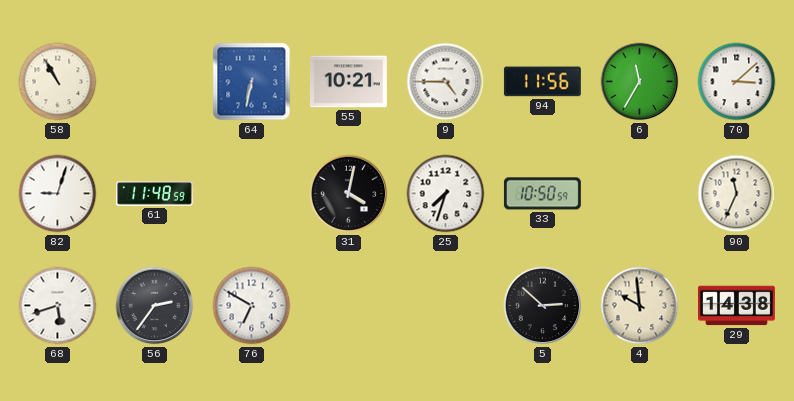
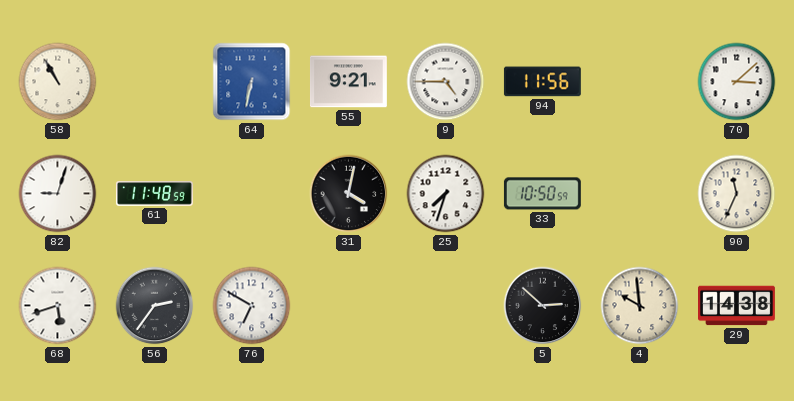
55: 10:21 -> 9:21 (348, 82)
6: 11:35 -> none (640, 82)
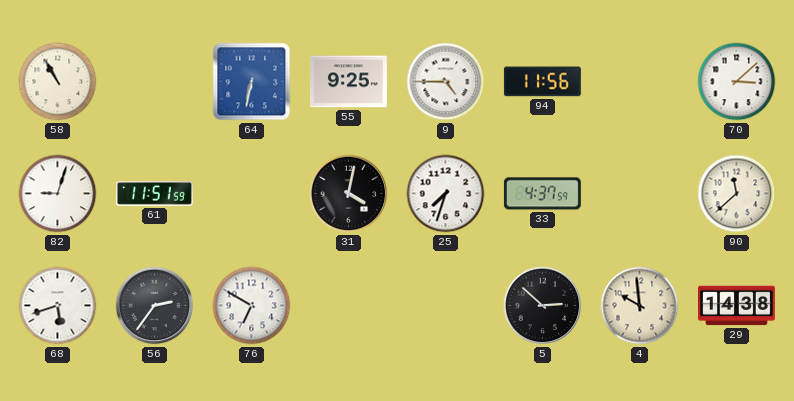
55: 9:21 -> 9:25 (348, 82)
61: 11:48 -> 11:51 (155, 194)
33: 10:50 -> 4:37 (542, 194)
90: 11:34 -> 11:38 (737, 194)
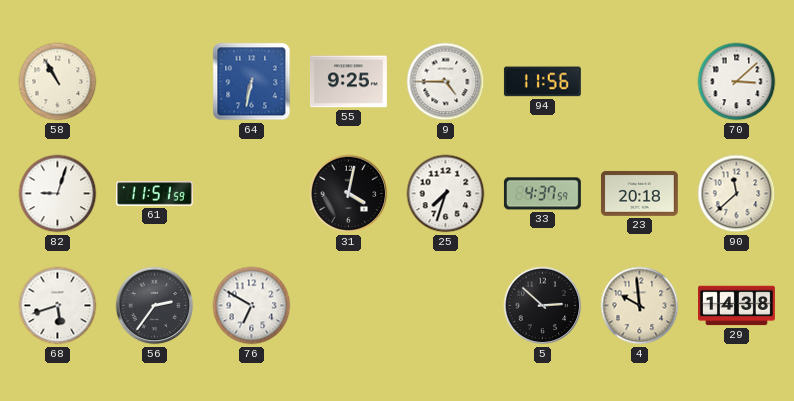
23: none -> 20:18 (639, 193)
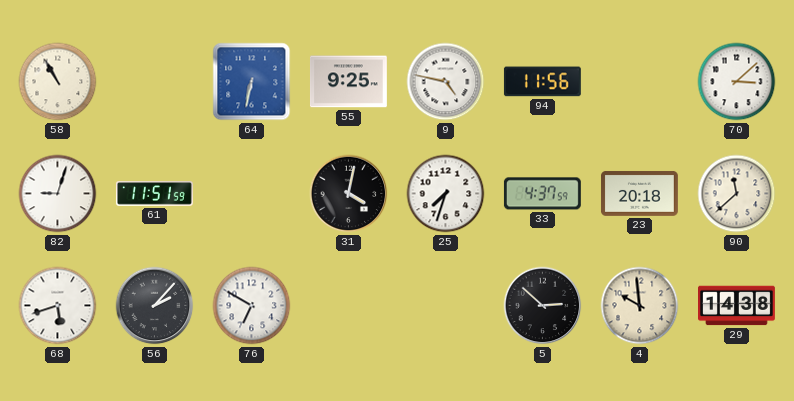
9: 4:45 -> 4:47 (446, 82)
56: 2:36 -> 2:07 (155, 306)
